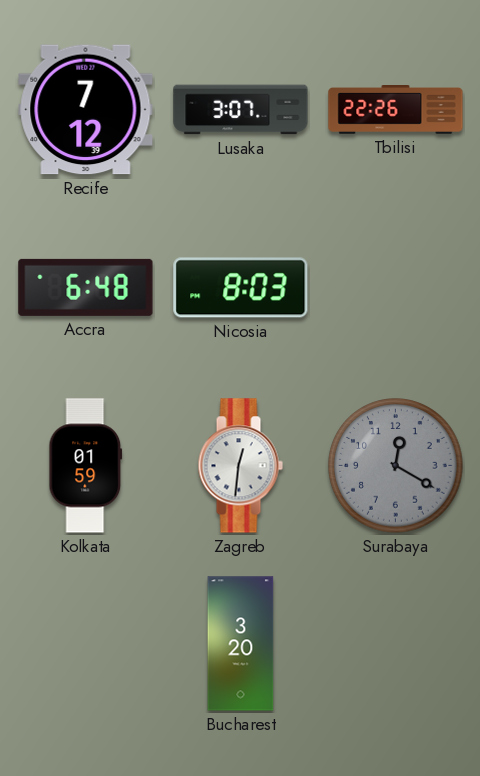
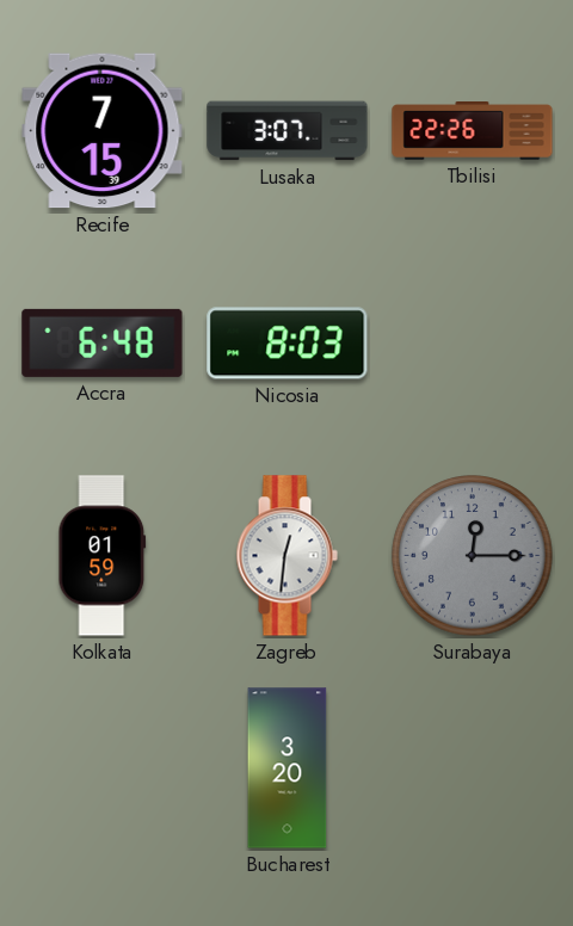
Recife: 7:12 -> 7:15 (103, 131)
Surabaya: 12:20 -> 12:15 (473, 556)
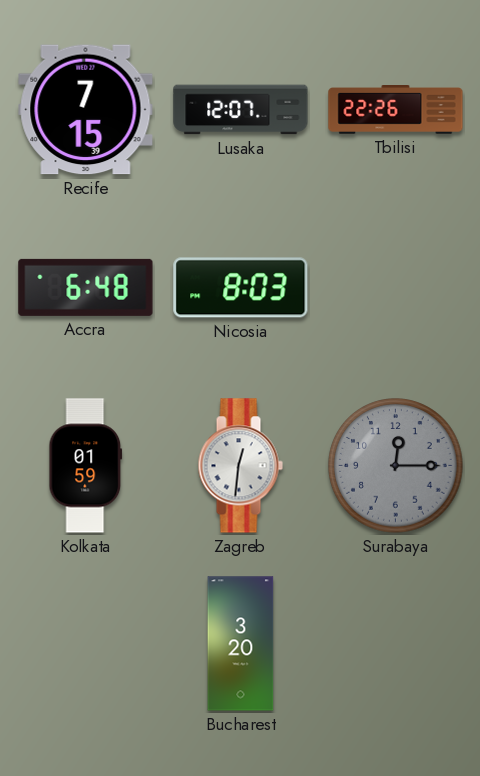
Lusaka: 3:07 -> 12:07 (241, 110)
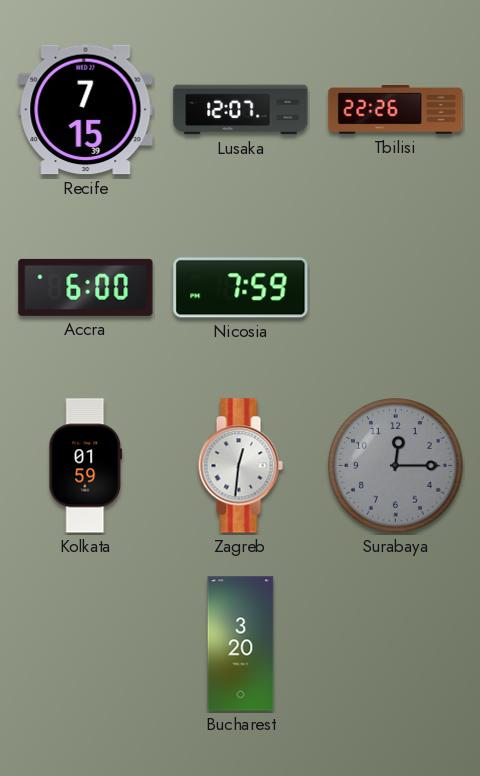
Accra: 6:48 -> 6:00 (86, 287)
Nicosia: 8:03 -> 7:59 (241, 288)
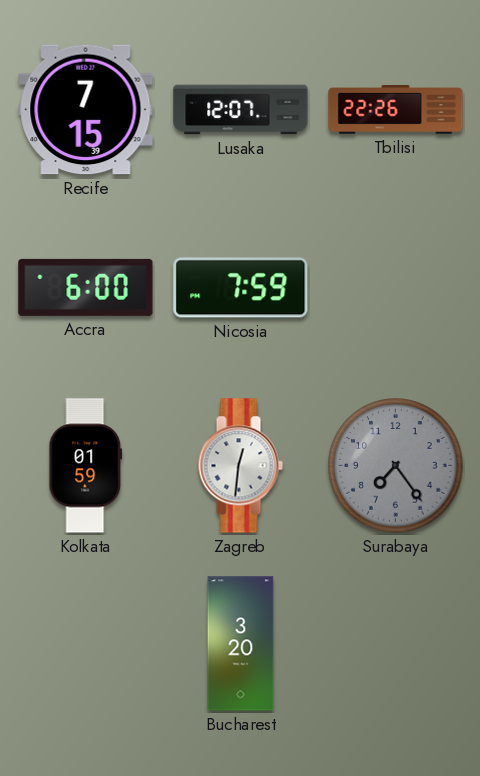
Surabaya: 12:15 -> 7:24 (396, 466)
